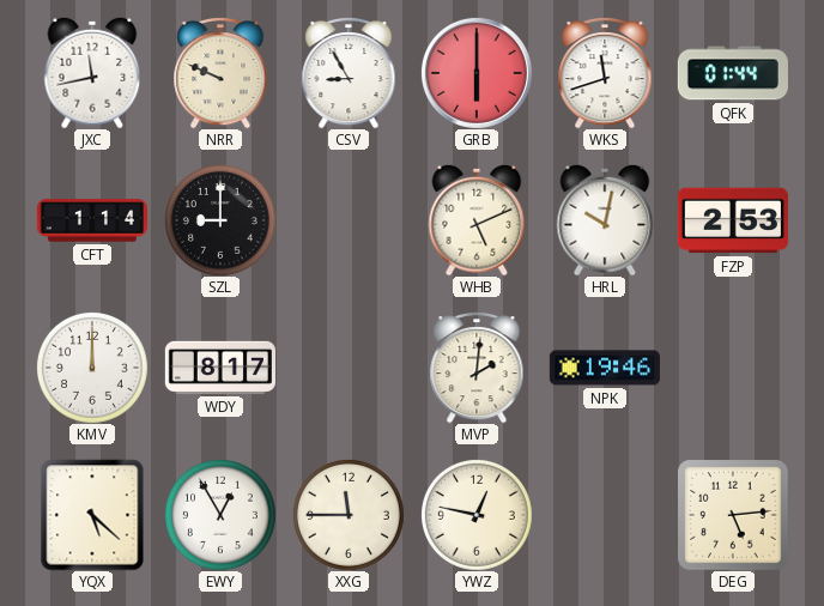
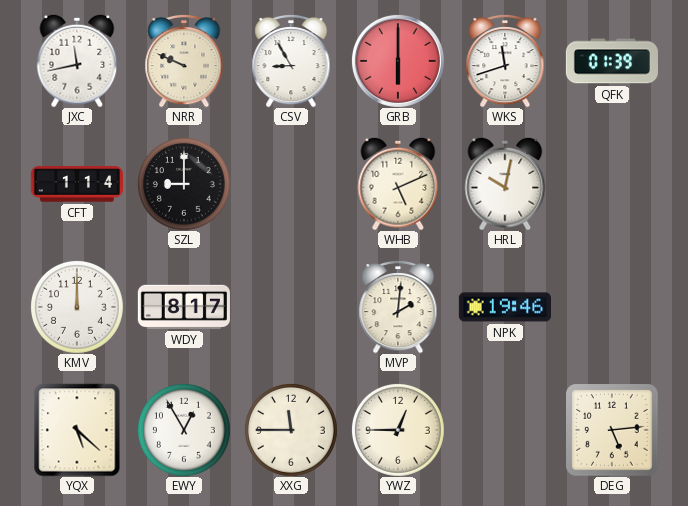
QFK: 01:44 -> 01:39 (612, 61)
FZP: 2:53 -> none (733, 220)
YWZ: 12:47 -> 12:45 (398, 430)
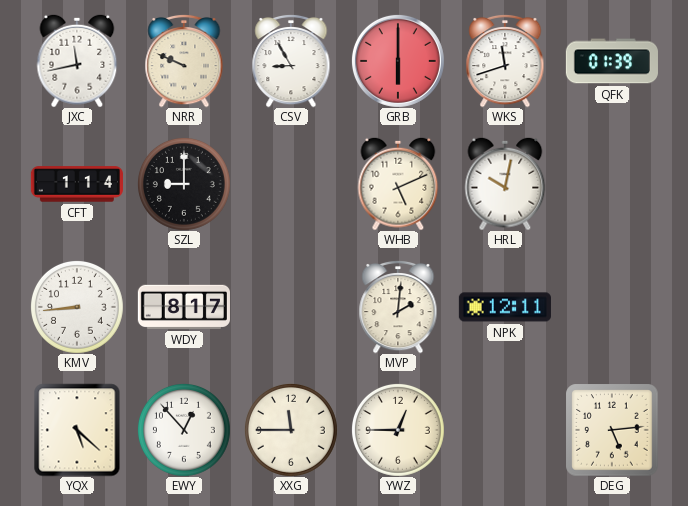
KMV: 12:00 -> 8:44 (77, 307)
NPK: 19:46 -> 12:11 (505, 307)
EWY: 12:55 -> 12:53 (184, 430)
